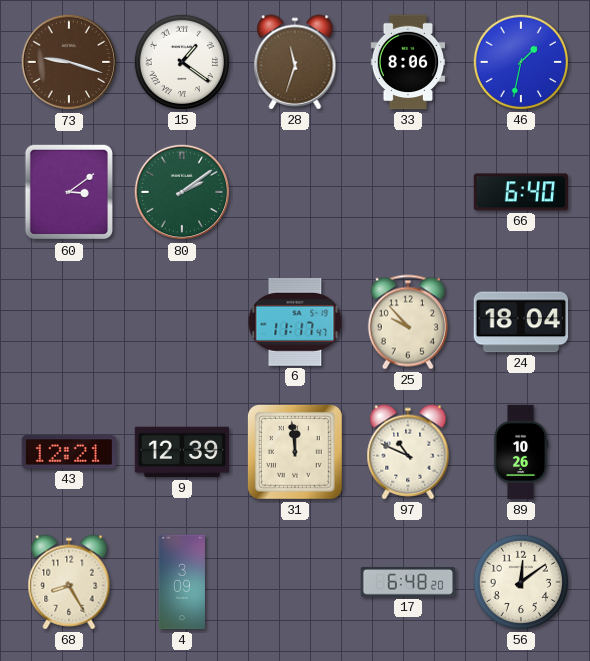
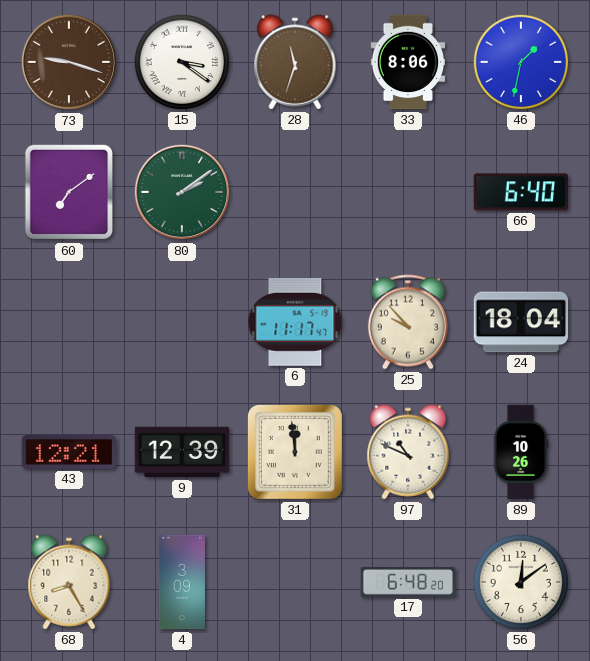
15: 1:21 -> 3:21 (182, 62)
60: 3:09 -> 7:09 (68, 192)
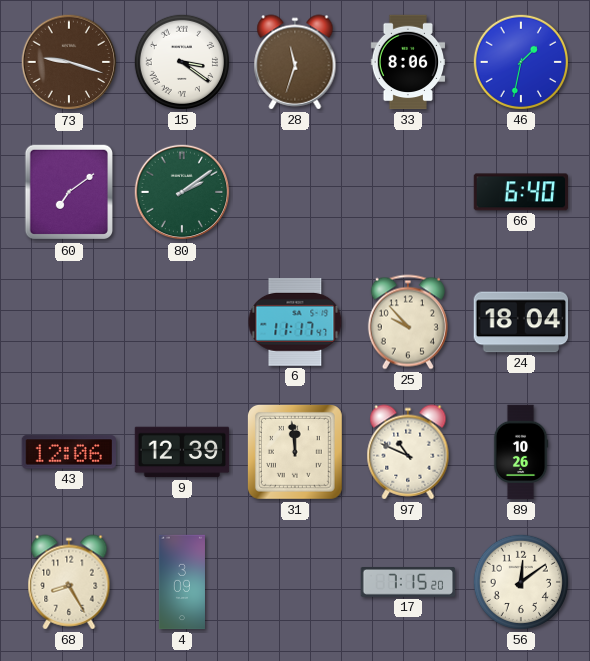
43: 12:21 -> 12:06 (68, 452)
17: 6:48 -> 7:15 (408, 583)
